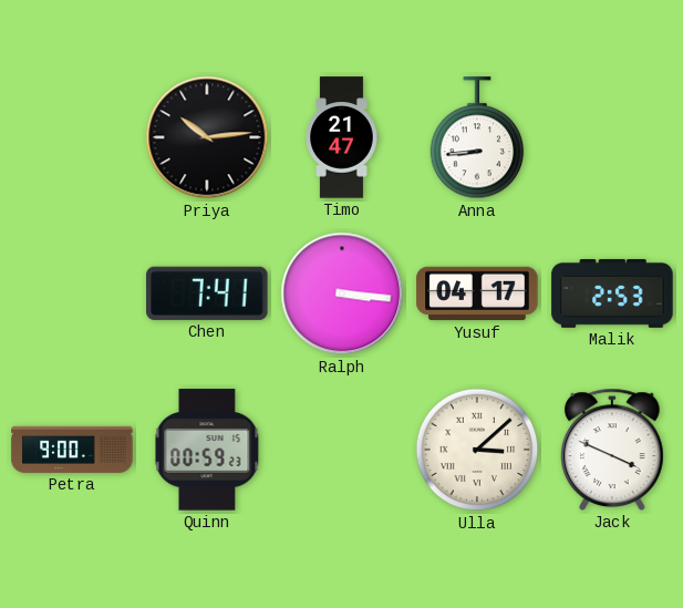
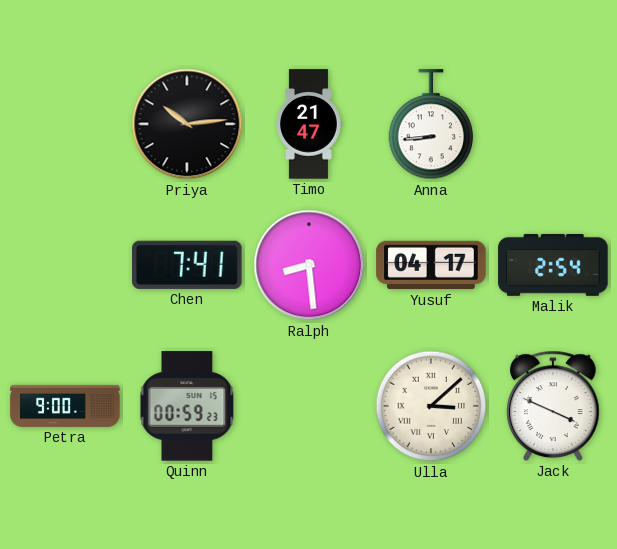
Ralph: 3:16 -> 8:29 (309, 265)
Malik: 2:53 -> 2:54 (553, 265)
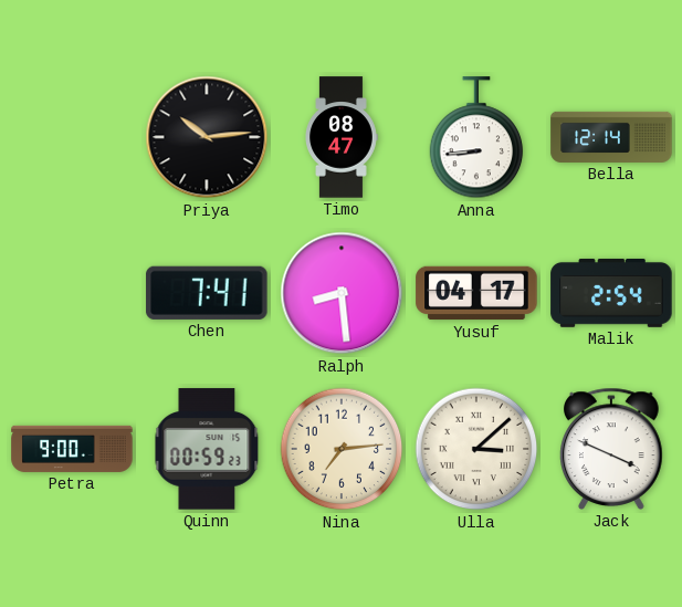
Timo: 21:47 -> 08:47 (342, 137)
Bella: none -> 12:14 (611, 137)
Nina: none -> 7:14 (342, 449)
